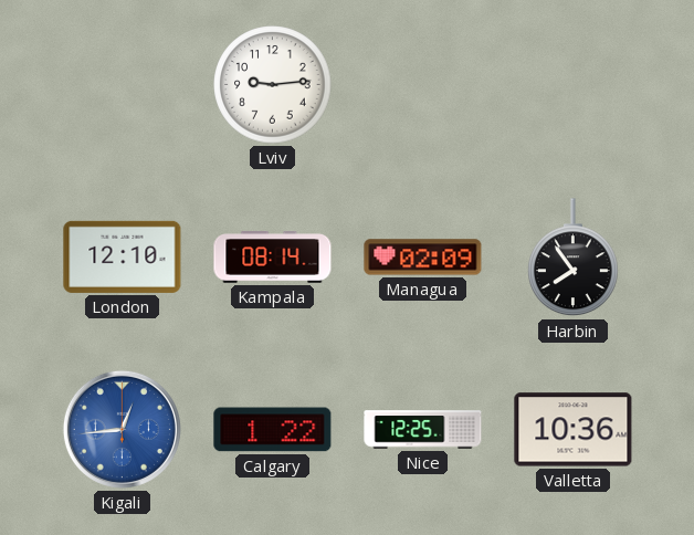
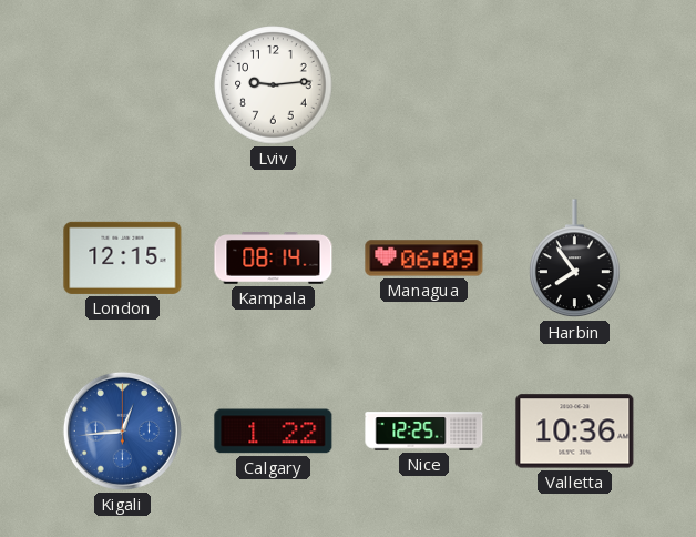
London: 12:10 -> 12:15 (123, 257)
Managua: 02:09 -> 06:09 (424, 259)
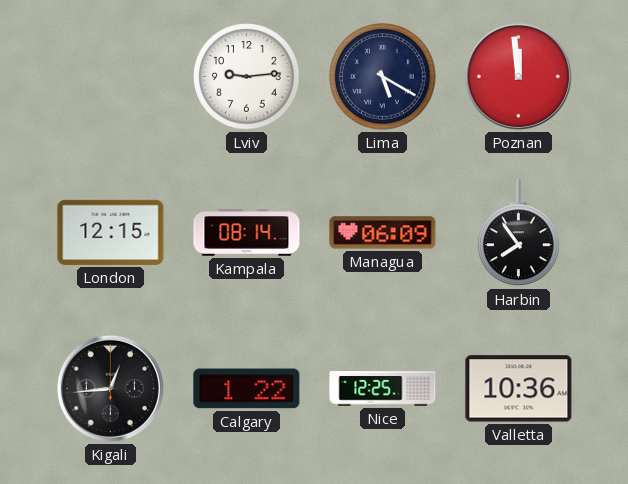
Lima: none -> 5:20 (383, 77)
Poznan: none -> 11:59 (518, 76)
Kigali dial: blue -> black (110, 388)
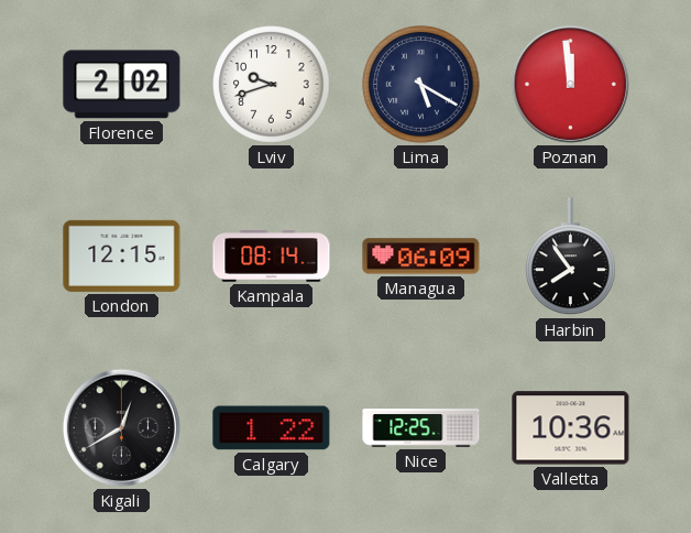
Florence: none -> 2:02 (122, 85)
Lviv: 9:14 -> 9:42 (272, 85)
Kigali: 12:44 -> 12:40 (121, 427)
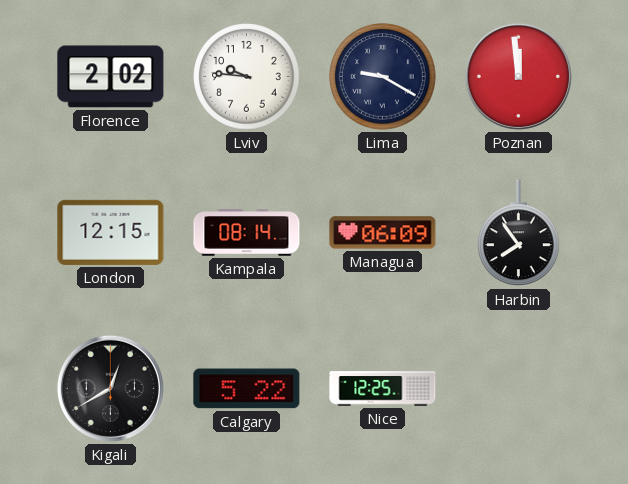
Lviv: 9:42 -> 9:46 (247, 77)
Lima: 5:20 -> 9:20 (383, 77)
Calgary: 1:22 -> 5:22 (247, 389)
Valletta: 10:36 -> none (571, 428)
